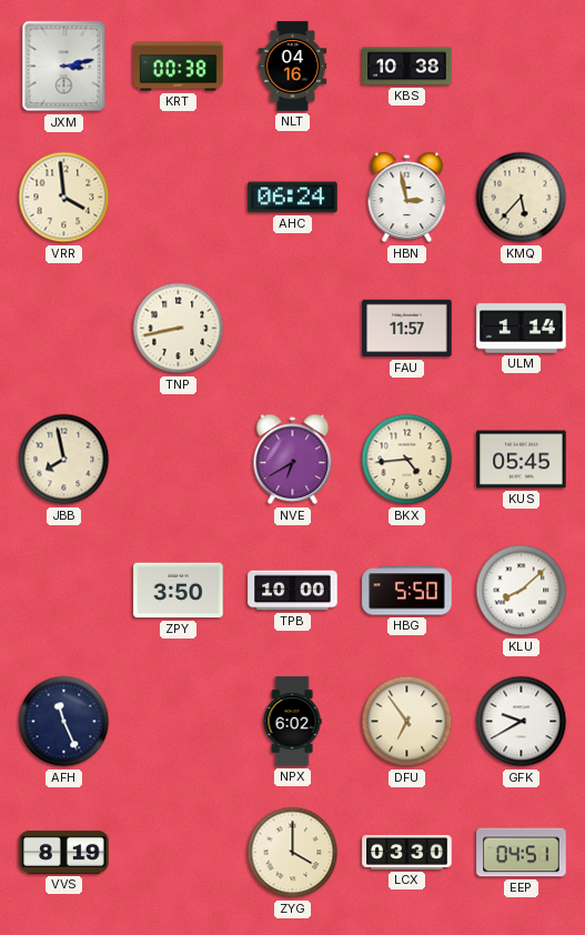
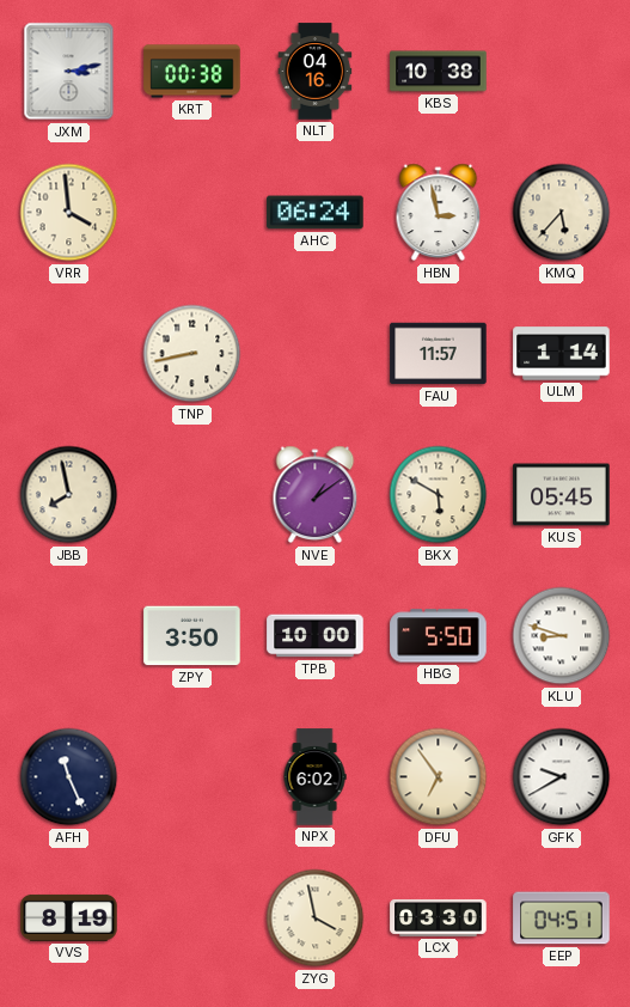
NVE: 6:40 -> 1:09 (316, 495)
BKX: 4:44 -> 5:50 (439, 495)
KLU: 8:08 -> 8:48 (562, 636)
ZYG: 4:00 -> 3:58 (316, 918)
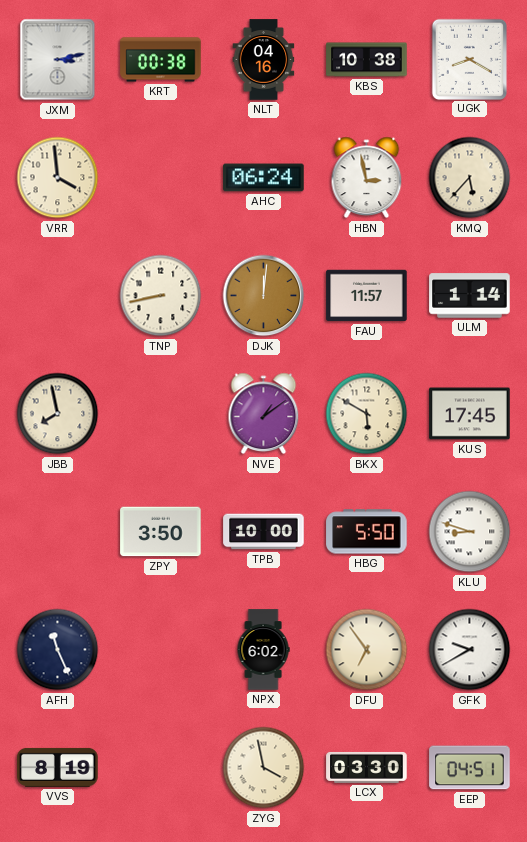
UGK: none -> 8:20 (469, 59)
DJK: none -> 12:01 (264, 296)
KUS: 05:45 -> 17:45 (470, 414)
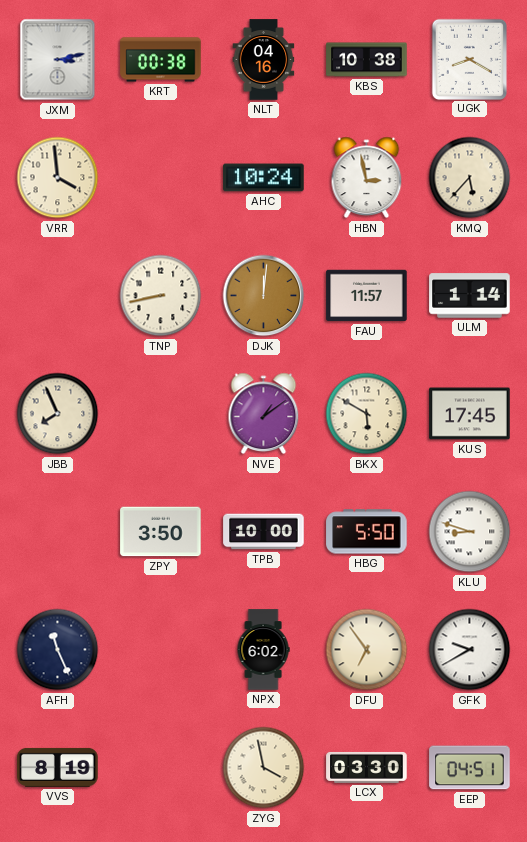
AHC: 06:24 -> 10:24 (264, 178)
JBB: 7:58 -> 7:56 (58, 414)
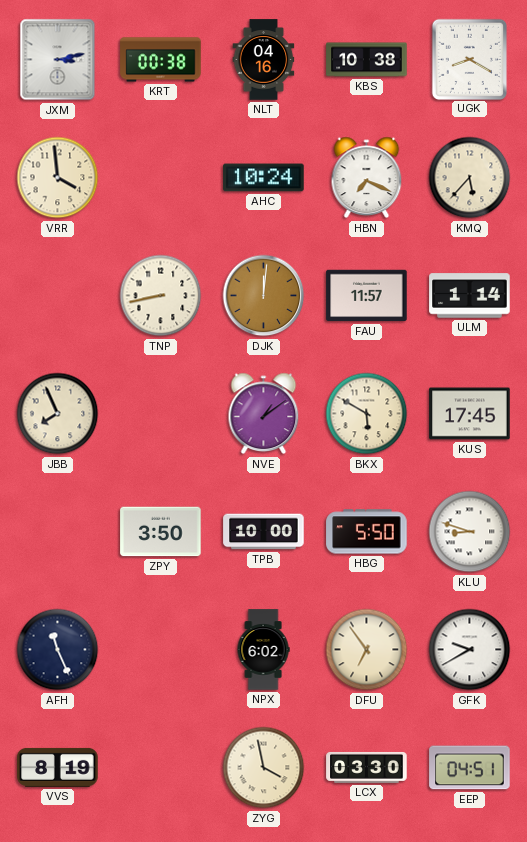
HBN: 2:58 -> 7:19 (367, 178)
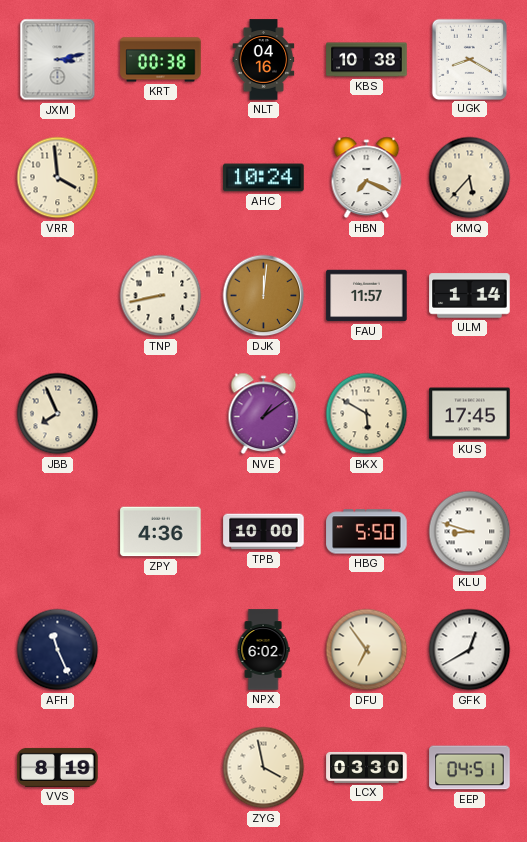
ZPY: 3:50 -> 4:36 (161, 532)
GFK: 9:40 -> 12:40 (470, 650)
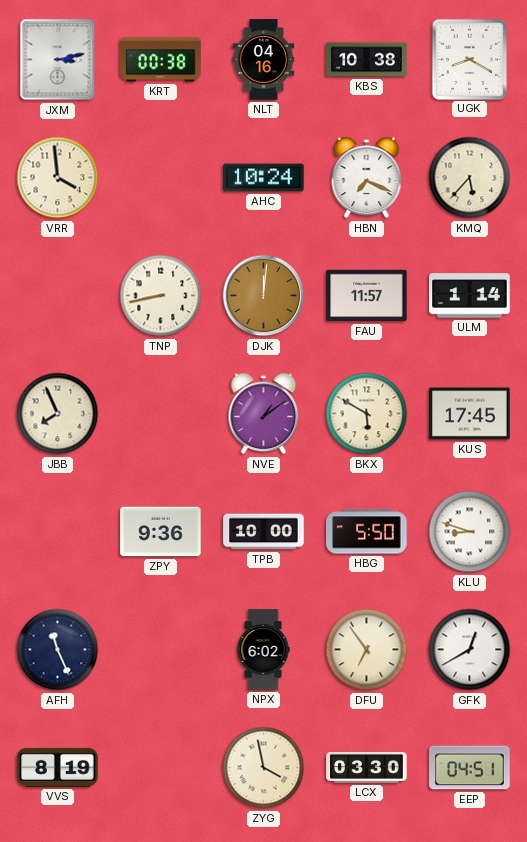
ZPY: 4:36 -> 9:36 (161, 532)
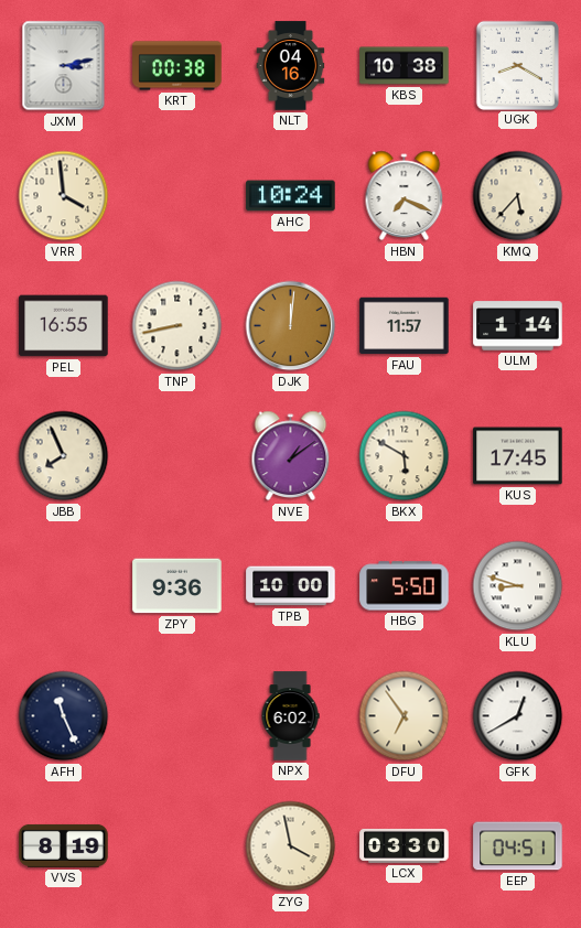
PEL: none -> 16:55 (64, 326)
